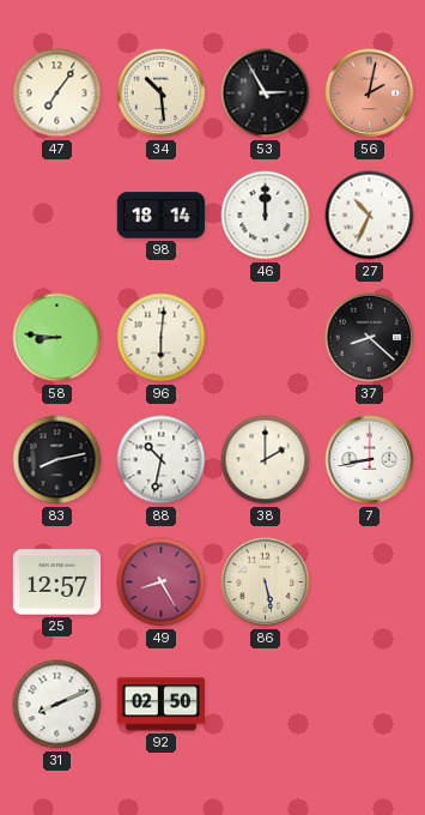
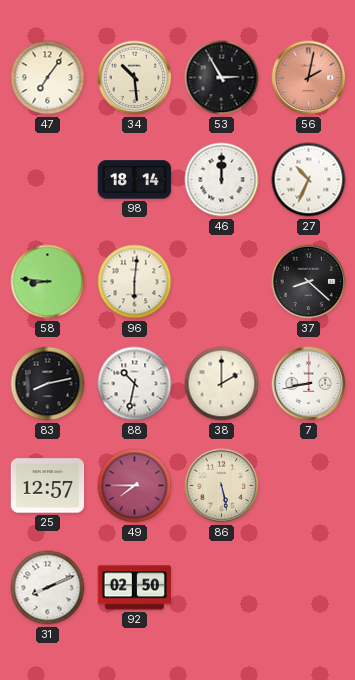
49: 8:25 -> 7:45 (135, 486)
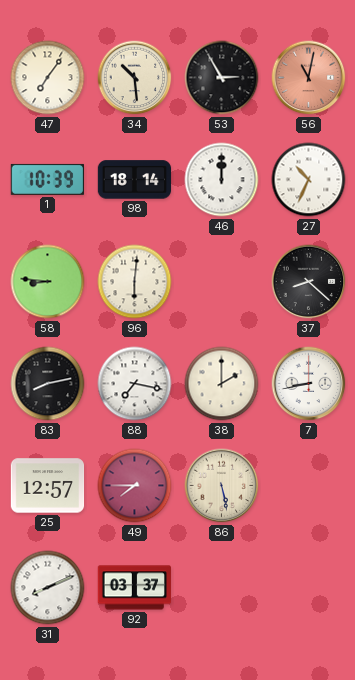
56: 2:02 -> 11:02 (309, 78)
1: none -> 10:39 (47, 179)
88: 10:32 -> 7:17 (135, 384)
92: 02:50 -> 03:37 (134, 588)
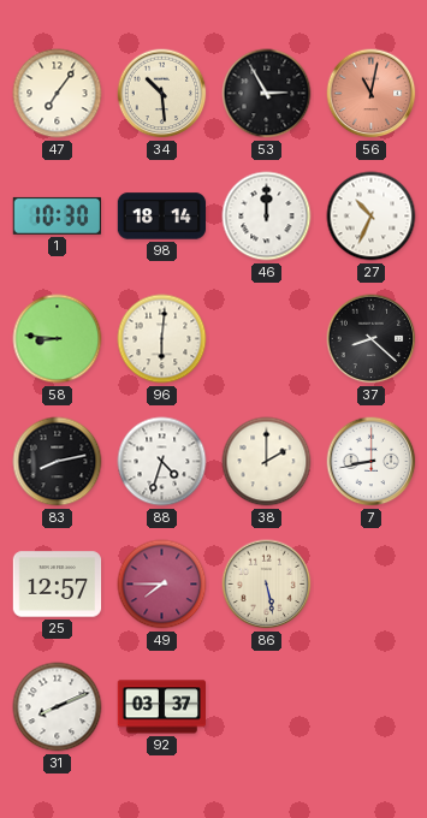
1: 10:39 -> 10:30 (57, 215)
88: 7:17 -> 4:33 (162, 462)
